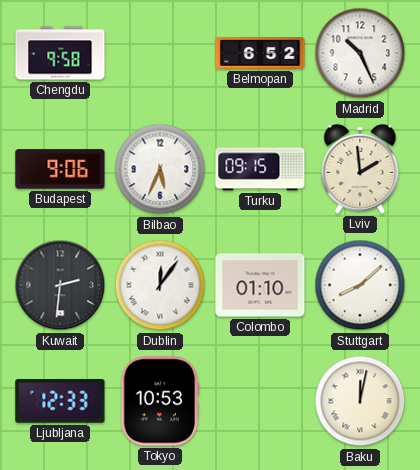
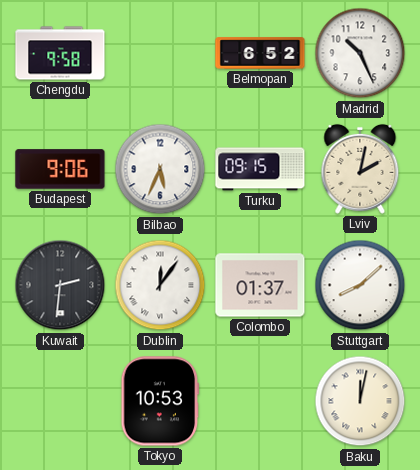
Lviv: 1:59 -> 2:02 (360, 169)
Colombo: 01:10 -> 01:37 (260, 285)
Ljubljana: 12:33 -> none (60, 401)
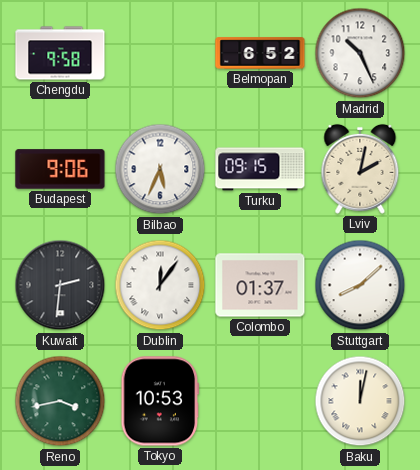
Reno: none -> 3:43 (60, 401)
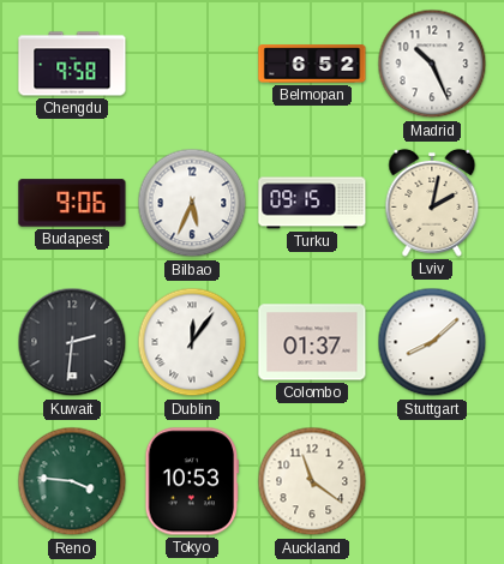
Reno: 3:43 -> 3:46 (72, 481)
Auckland: none -> 11:21 (312, 481)
Baku: 12:02 -> none (360, 401)
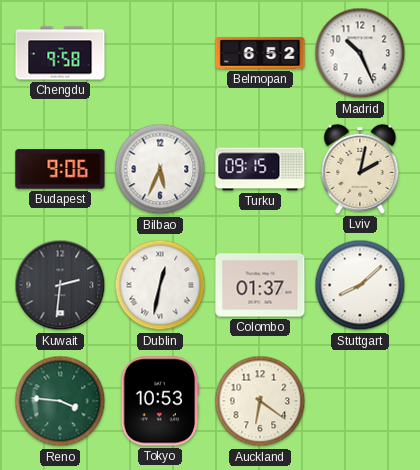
Dublin: 12:06 -> 12:32 (160, 285)
Auckland: 11:21 -> 6:21 (260, 401)
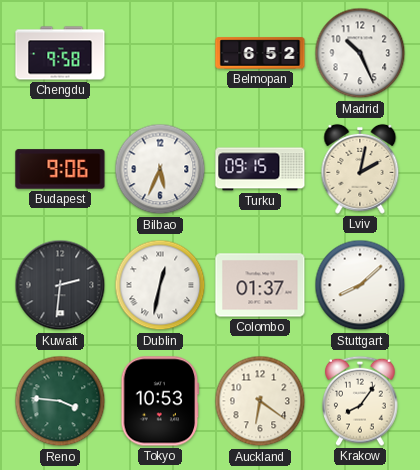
Krakow: none -> 8:06 (360, 401)
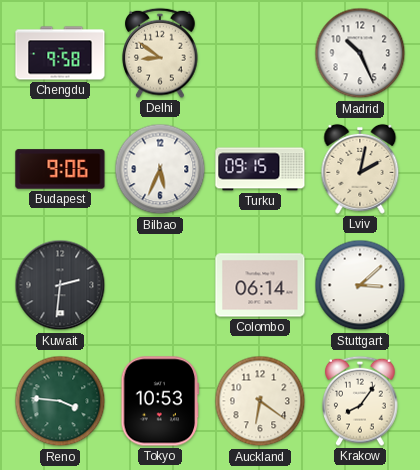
Delhi: none -> 8:51 (160, 53)
Belmopan: 6:52 -> none (260, 53)
Dublin: 12:32 -> none (160, 285)
Colombo: 01:37 -> 06:14 (260, 285)
Stuttgart: 8:08 -> 3:08 (360, 285)
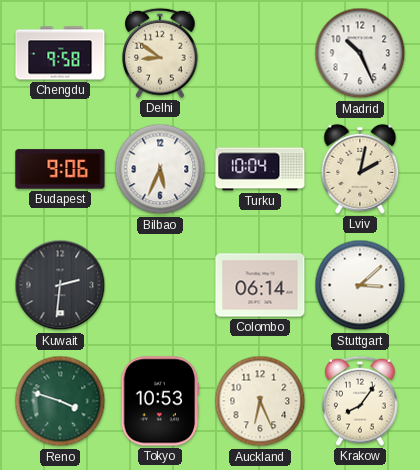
Turku: 09:15 -> 10:04 (260, 169)
Reno: 3:46 -> 3:48 (60, 401)
Auckland: 6:21 -> 6:26 (260, 401)
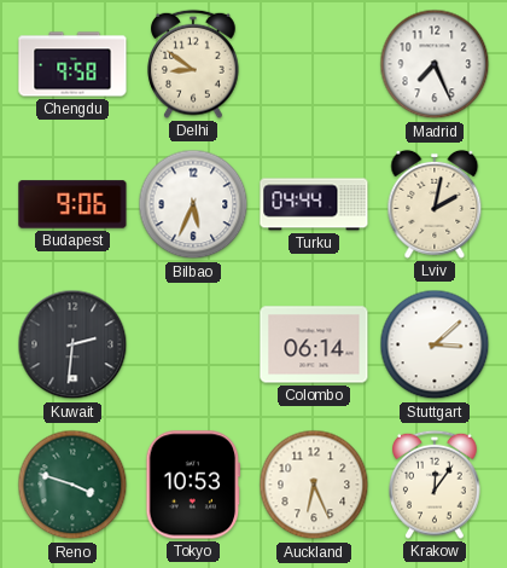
Madrid: 10:26 -> 7:26 (435, 64)
Turku: 10:04 -> 04:44 (314, 204)
Krakow: 8:06 -> 12:06 (435, 485)
